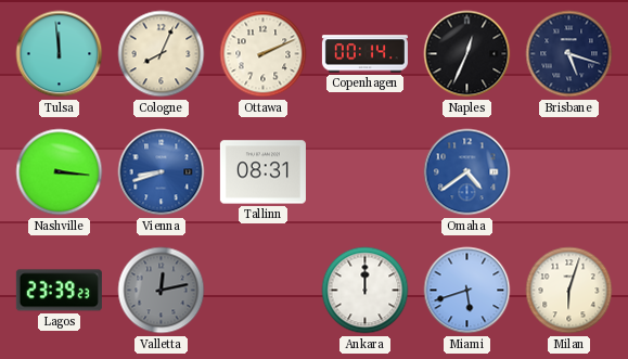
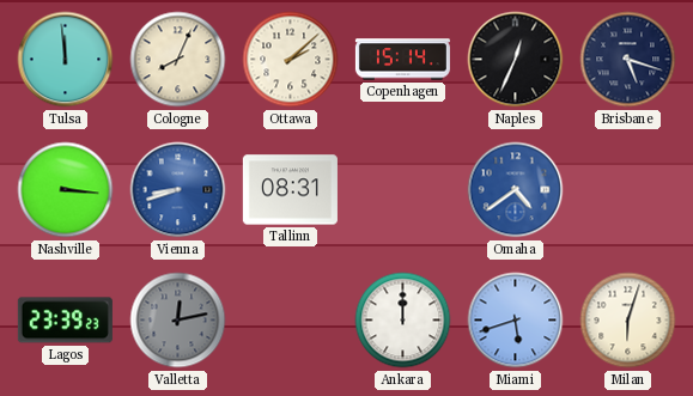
Ottawa: 2:11 -> 2:08 (291, 60)
Copenhagen: 00:14 -> 15:14 (402, 60)
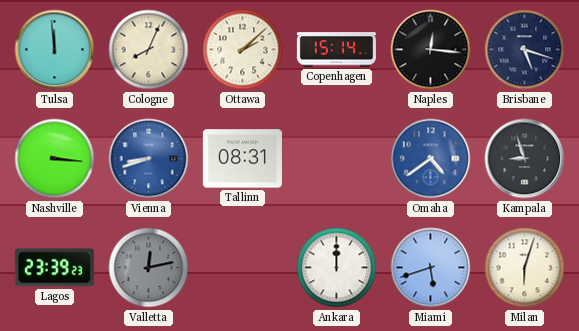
Naples: 12:34 -> 12:16 (431, 50)
Kampala: none -> 8:57 (525, 159)
